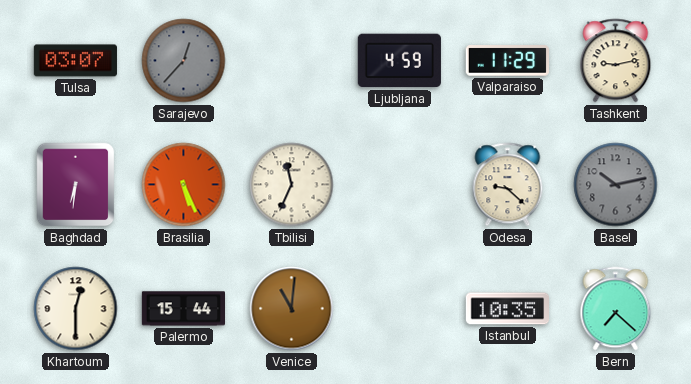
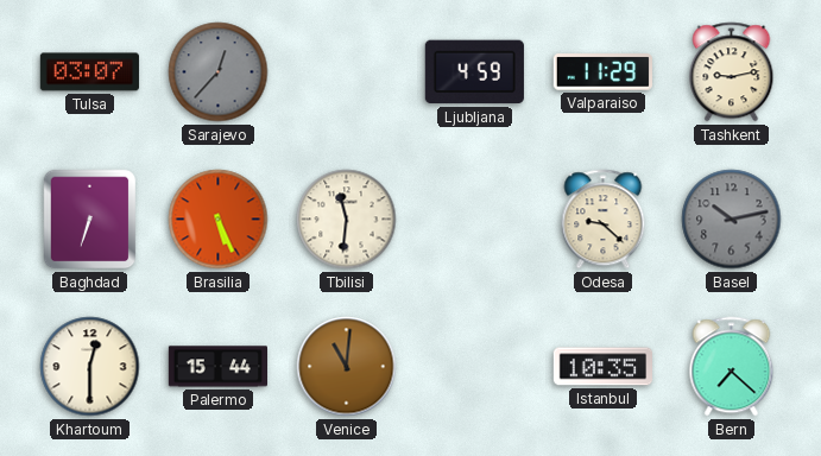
Baghdad: 6:31 -> 6:33 (90, 220)
Tbilisi: 11:34 -> 11:31 (347, 220)
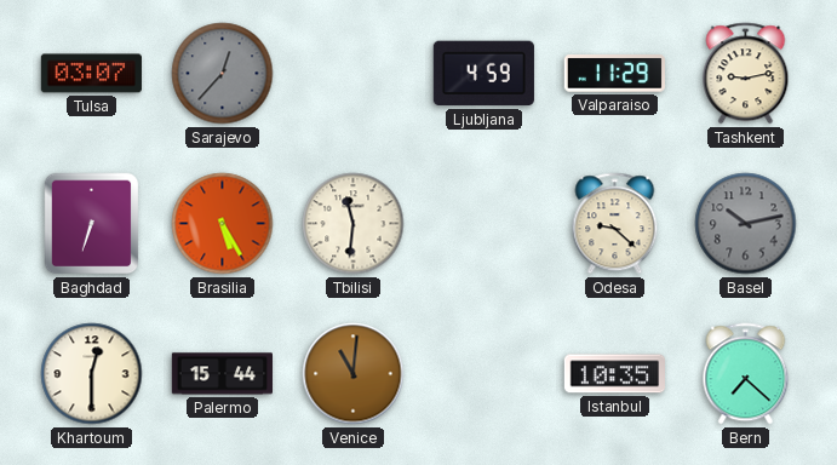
Brasilia: 5:26 -> 5:25 (223, 224)
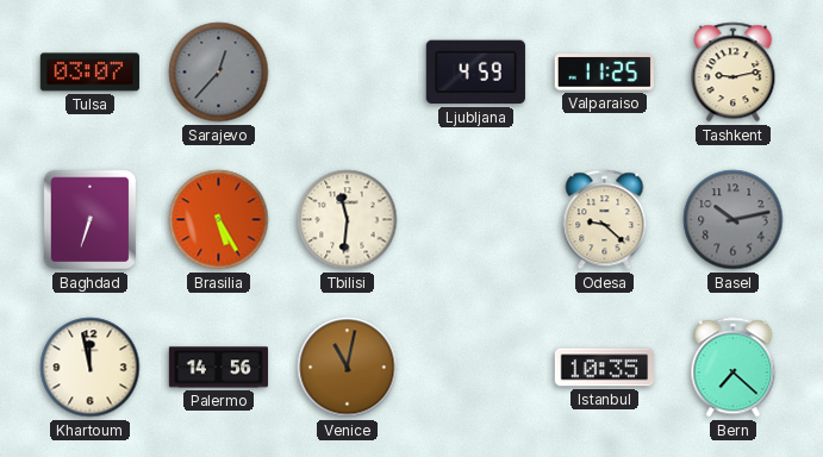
Valparaiso: 11:29 -> 11:25 (604, 73)
Khartoum: 12:30 -> 11:58 (91, 368)
Palermo: 15:44 -> 14:56 (219, 368)
Venice: 11:01 -> 11:02 (348, 368)
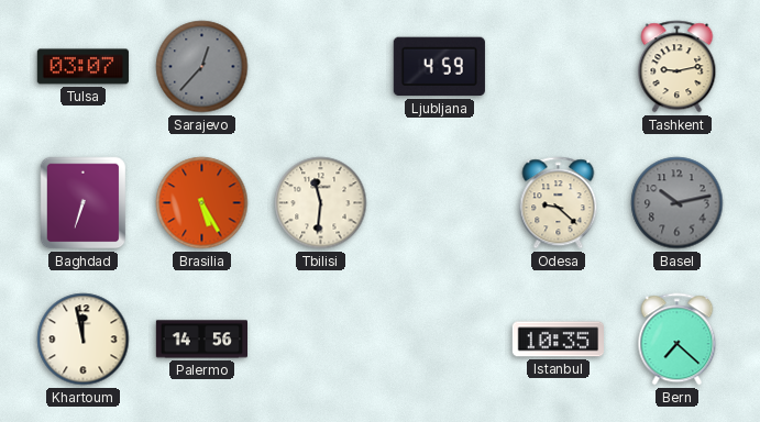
Valparaiso: 11:25 -> none (604, 73)
Venice: 11:02 -> none (348, 368)
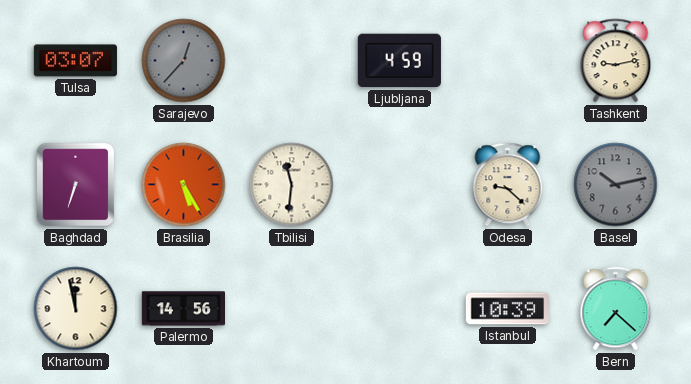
Istanbul: 10:35 -> 10:39 (507, 309)
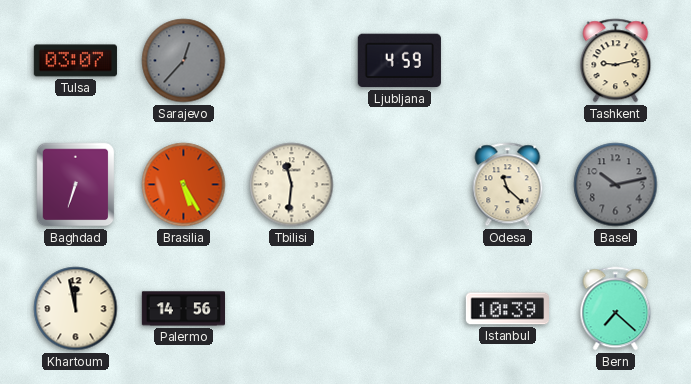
Odesa: 9:22 -> 11:22 (508, 185)
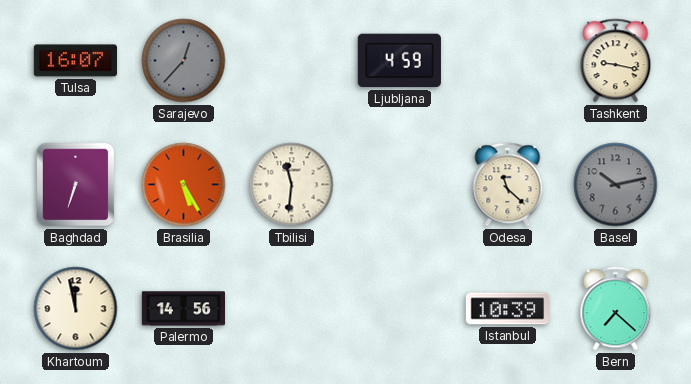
Tulsa: 03:07 -> 16:07 (75, 61)
Tashkent: 9:13 -> 9:17 (616, 61)
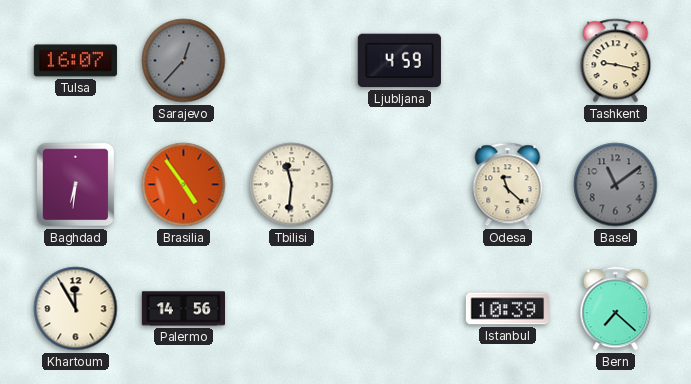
Baghdad: 6:33 -> 6:31 (76, 185)
Brasilia: 5:25 -> 4:54 (184, 185)
Basel: 10:13 -> 11:09 (616, 185)
Khartoum: 11:58 -> 11:55 (76, 309)
